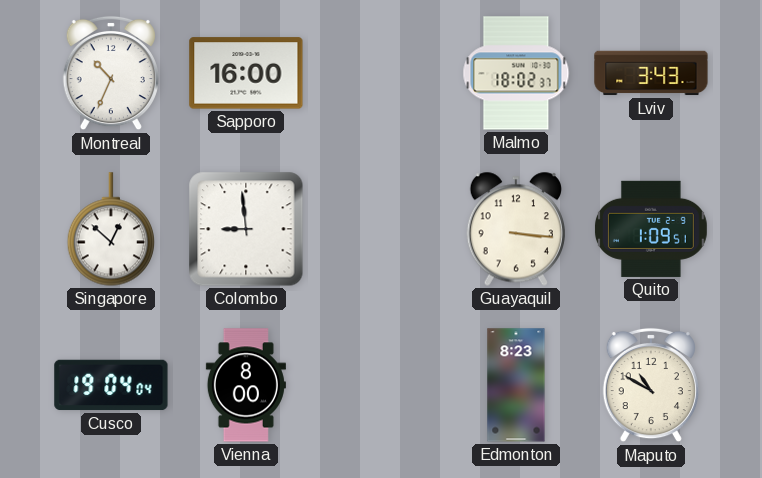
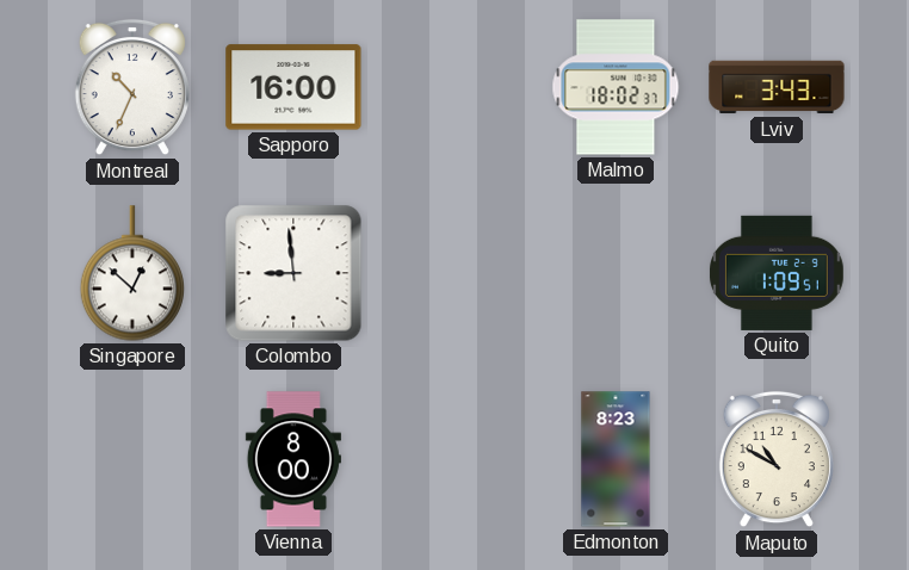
Guayaquil: 3:16 -> none (516, 229)
Cusco: 19:04 -> none (111, 385)
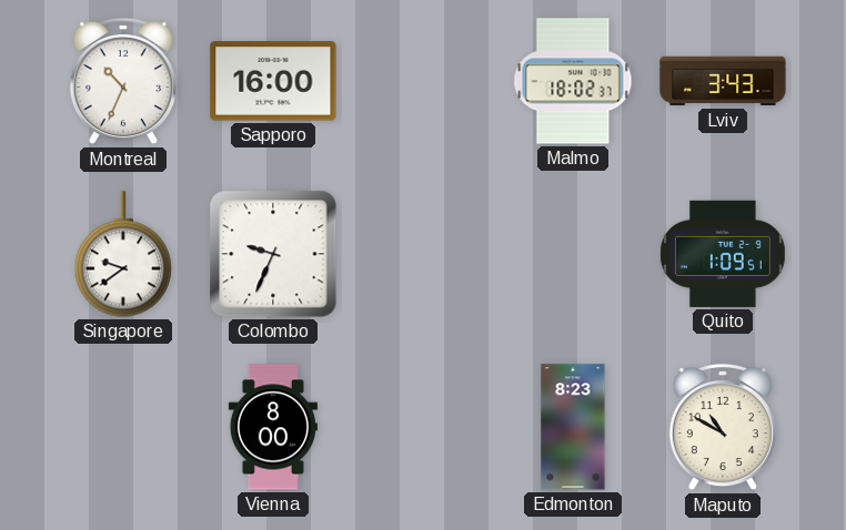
Singapore: 12:52 -> 9:39 (122, 254)
Colombo: 8:59 -> 9:34 (273, 254)
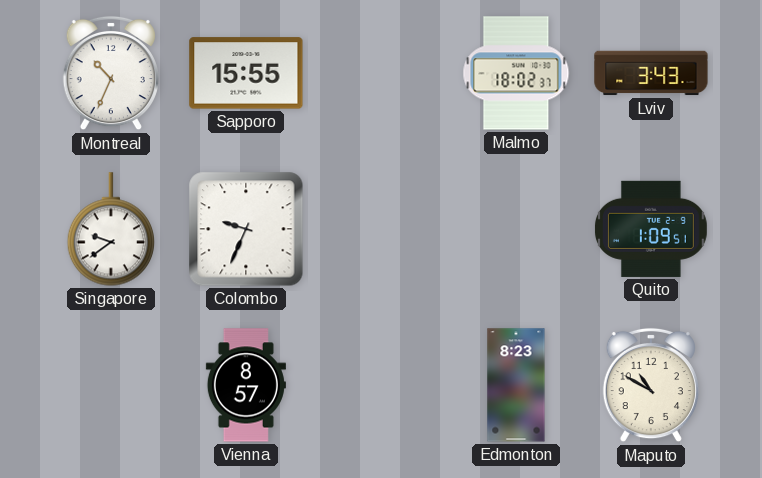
Sapporo: 16:00 -> 15:55 (246, 73)
Vienna: 8:00 -> 8:57 (246, 385)
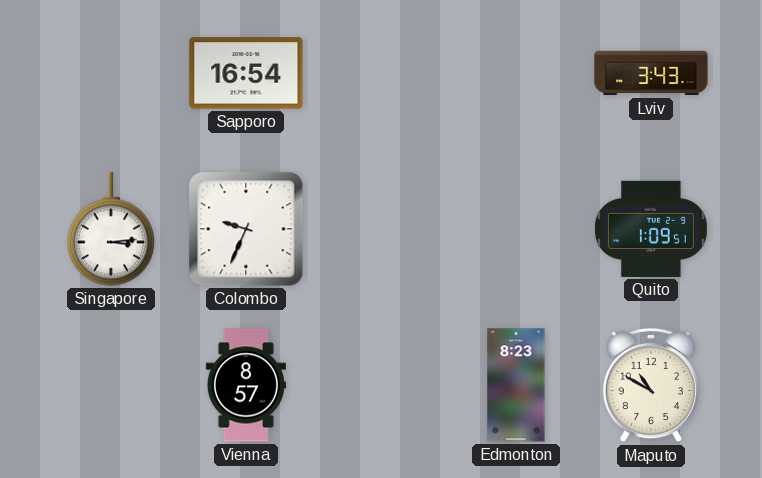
Montreal: 10:34 -> none (111, 73)
Sapporo: 15:55 -> 16:54 (246, 73)
Malmo: 18:02 -> none (516, 73)
Singapore: 9:39 -> 3:14 (110, 229)
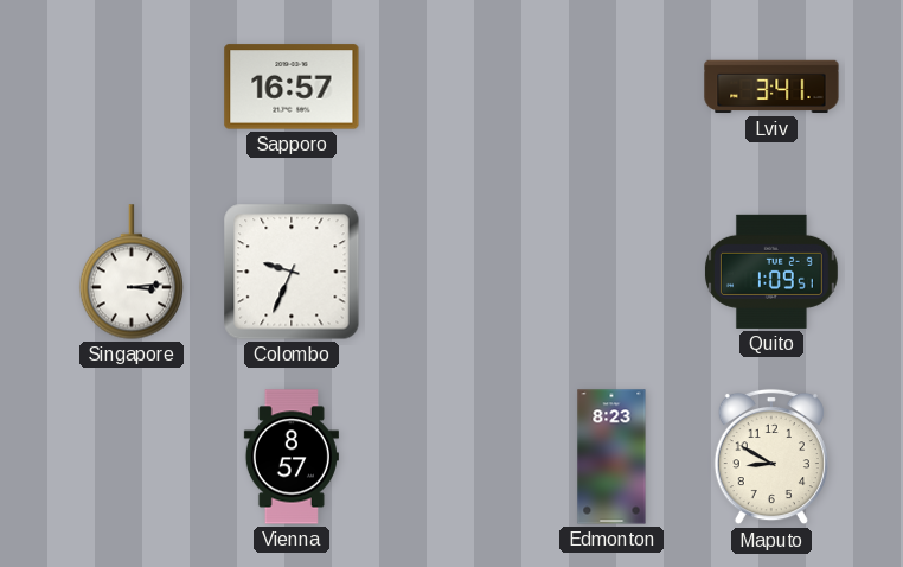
Sapporo: 16:54 -> 16:57 (292, 87)
Lviv: 3:43 -> 3:41 (771, 87)
Maputo: 10:50 -> 8:50 (771, 457)
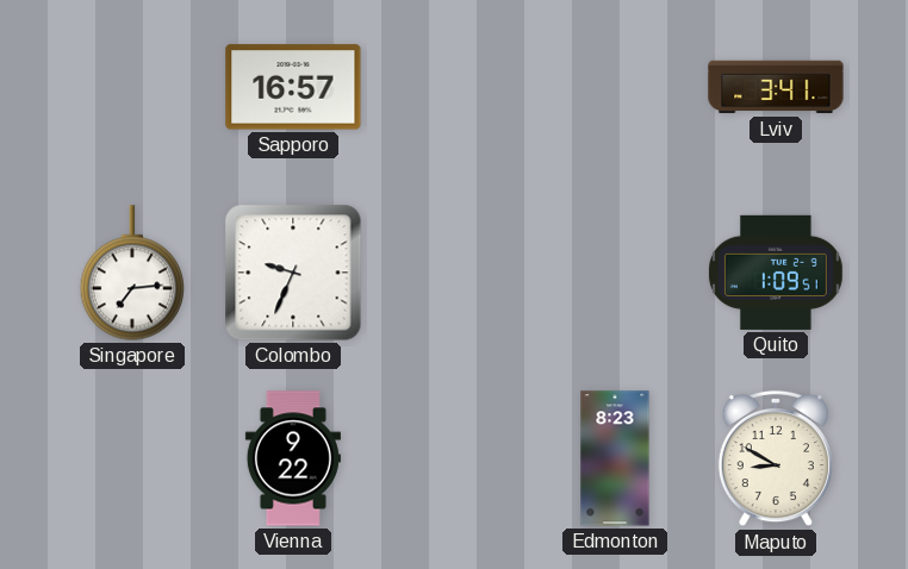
Singapore: 3:14 -> 7:14 (131, 273)
Vienna: 8:57 -> 9:22 (293, 458)
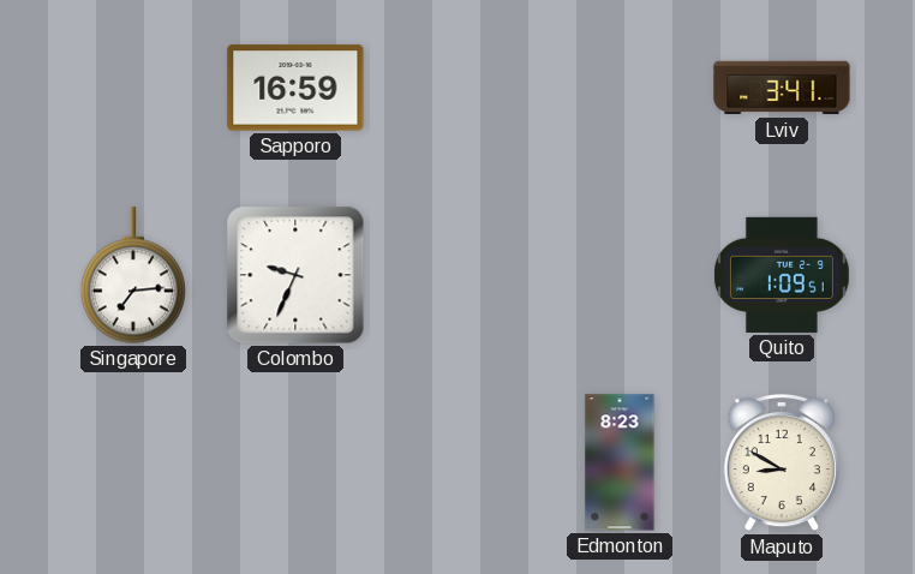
Sapporo: 16:57 -> 16:59 (295, 88)
Vienna: 9:22 -> none (293, 458)
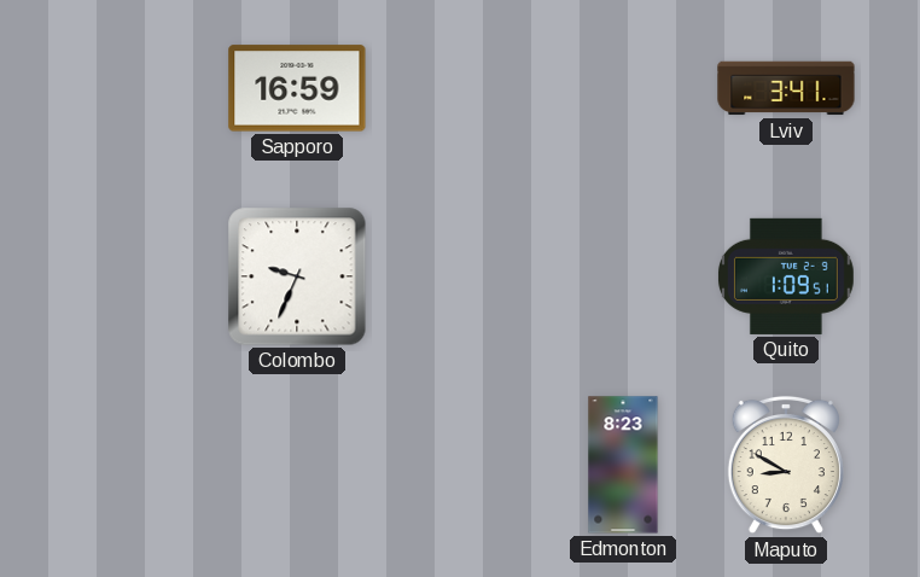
Singapore: 7:14 -> none (132, 275)
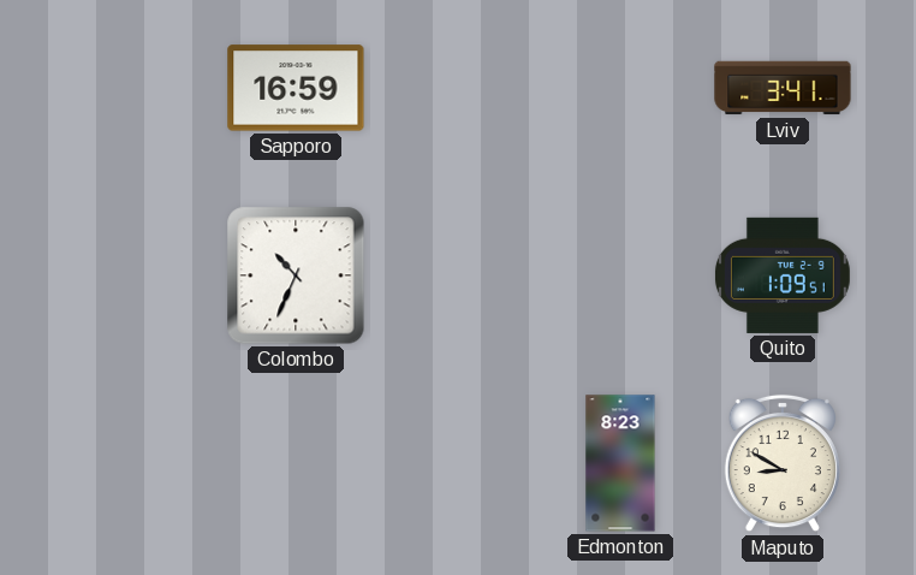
Colombo: 9:34 -> 10:34 (296, 275)
